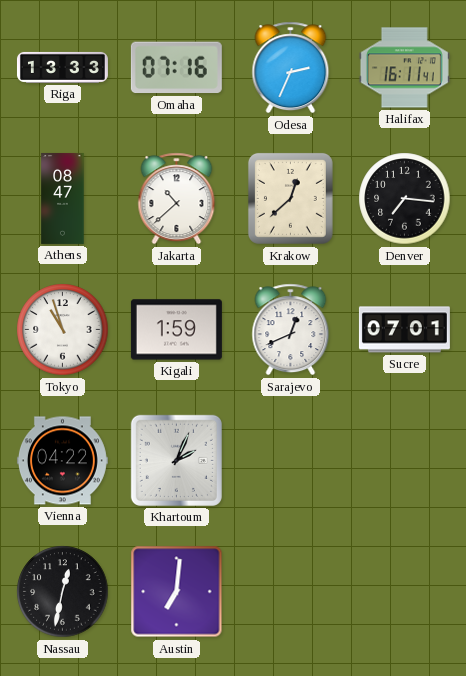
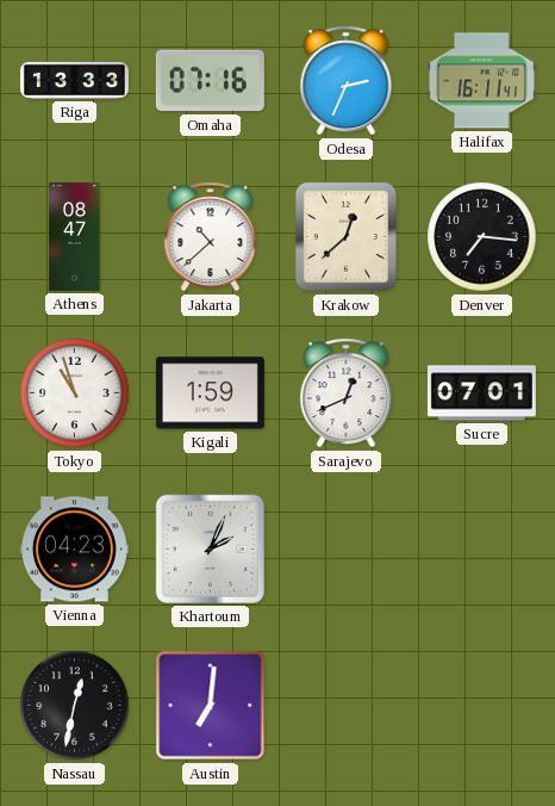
Vienna: 04:22 -> 04:23 (74, 550)
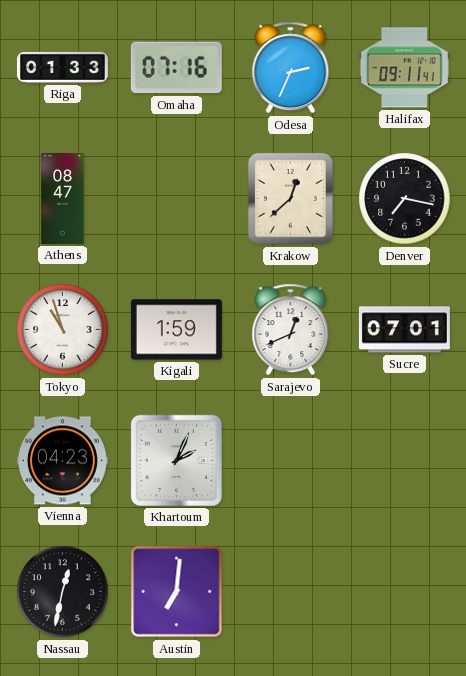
Riga: 13:33 -> 01:33 (62, 67)
Halifax: 16:11 -> 09:11 (404, 68)
Jakarta: 10:38 -> none (211, 237)
Denver: 7:16 -> 7:17 (405, 199)
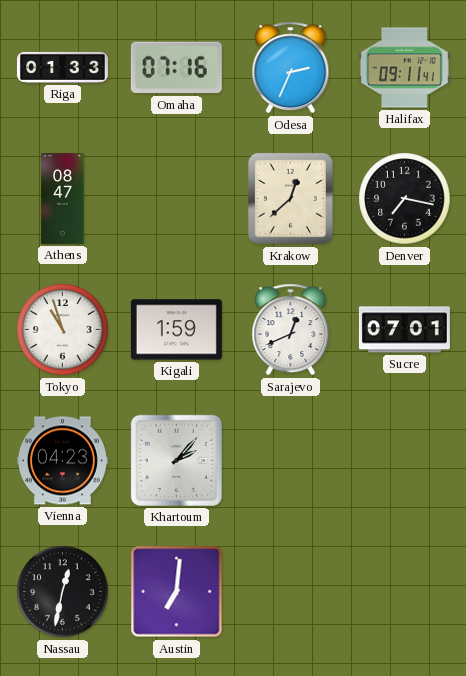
Khartoum: 2:04 -> 2:07 (176, 460)
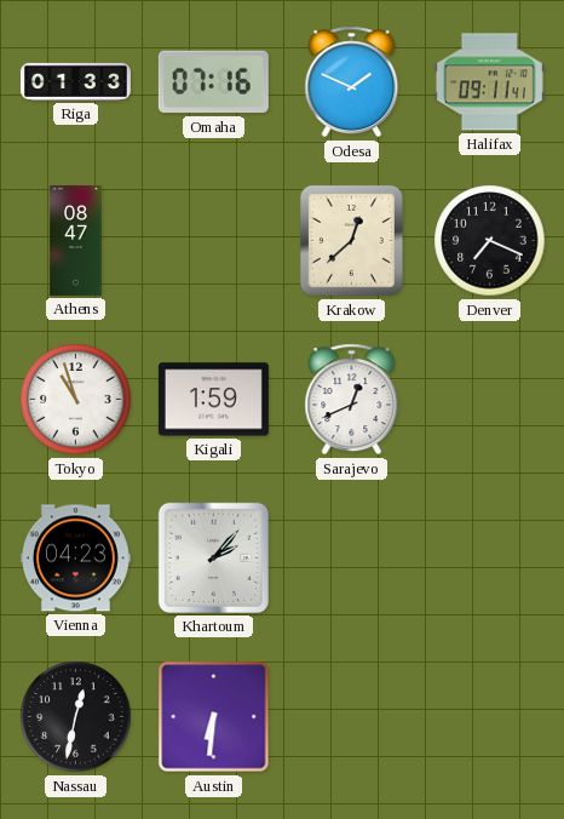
Odesa: 2:34 -> 1:49 (352, 82)
Denver: 7:17 -> 7:19 (490, 241)
Sucre: 07:01 -> none (404, 330)
Austin: 7:01 -> 6:31 (214, 717)
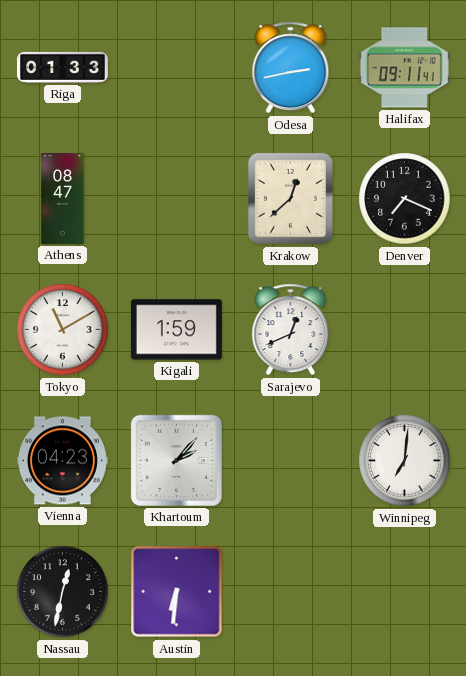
Omaha: 07:16 -> none (213, 82)
Odesa: 1:49 -> 2:43 (291, 68)
Tokyo: 10:57 -> 11:10 (63, 330)
Winnipeg: none -> 7:01 (405, 461)
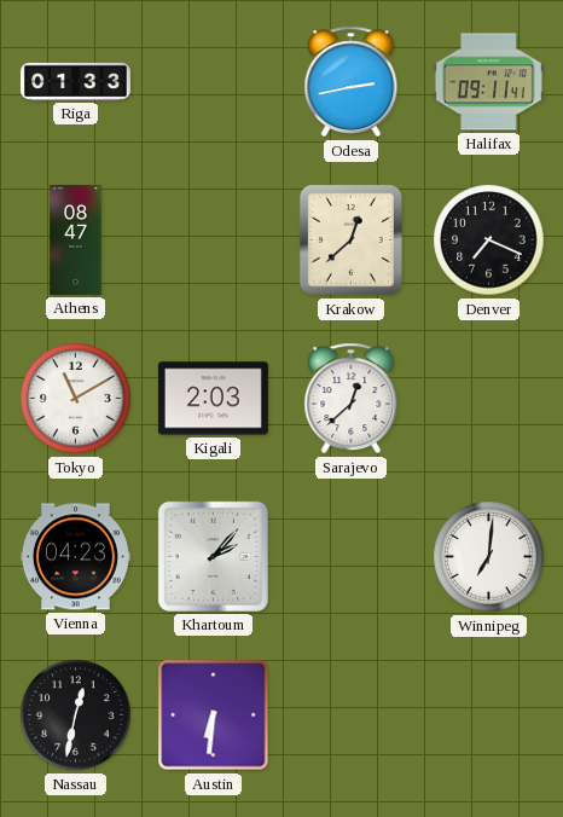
Kigali: 1:59 -> 2:03 (213, 399)
Sarajevo: 12:41 -> 12:38 (352, 399)
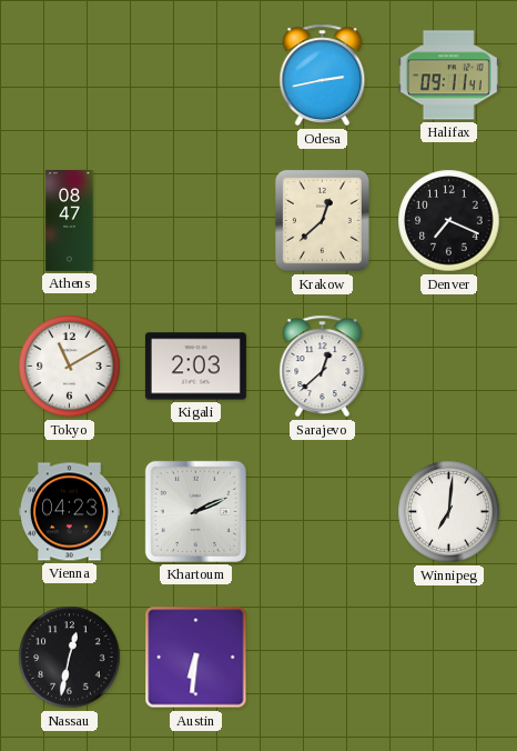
Riga: 01:33 -> none (75, 81)
Khartoum: 2:07 -> 2:11 (195, 511)
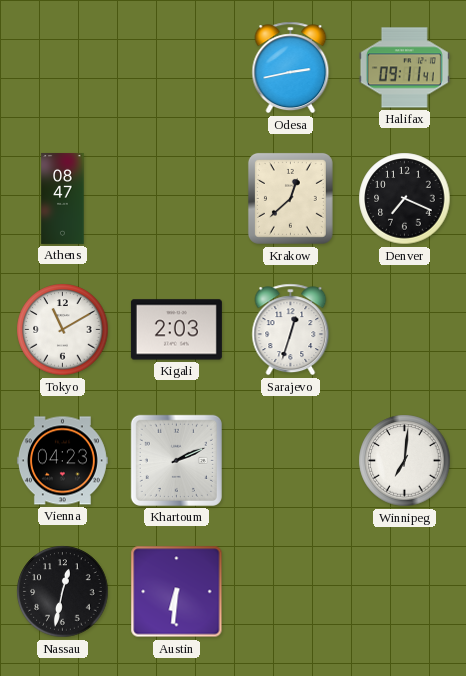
Sarajevo: 12:38 -> 12:33 (291, 330)
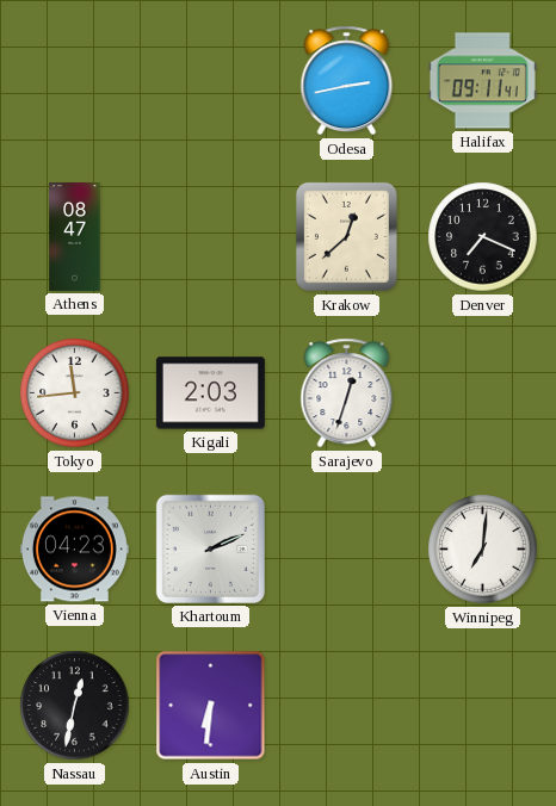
Tokyo: 11:10 -> 11:44 (75, 393)
